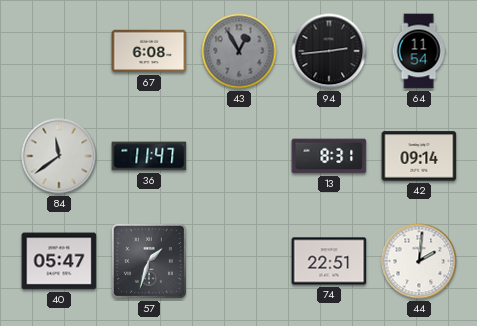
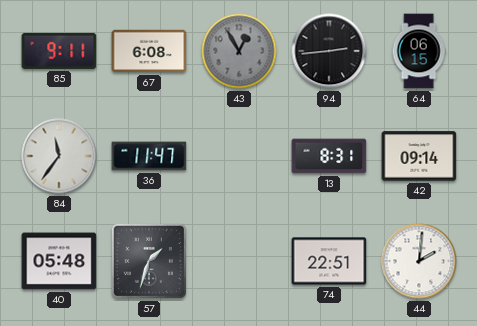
85: none -> 9:11 (59, 51)
64: 11:54 -> 06:15 (419, 51)
84: 11:39 -> 11:36 (59, 156)
40: 05:47 -> 05:48 (59, 261)
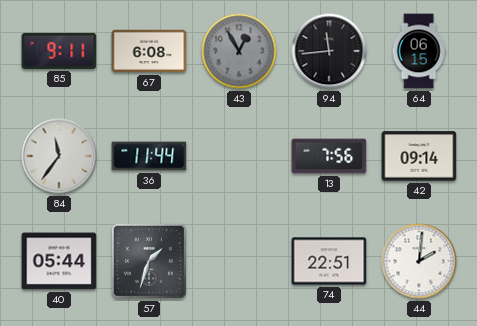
94: 2:44 -> 11:44 (329, 51)
36: 11:47 -> 11:44 (149, 156)
13: 8:31 -> 7:56 (329, 156)
40: 05:48 -> 05:44 (59, 261)
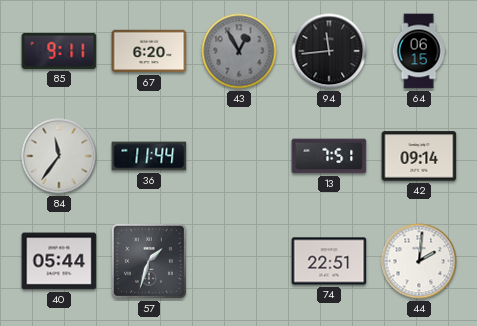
67: 6:08 -> 6:20 (149, 51)
13: 7:56 -> 7:51 (329, 156)
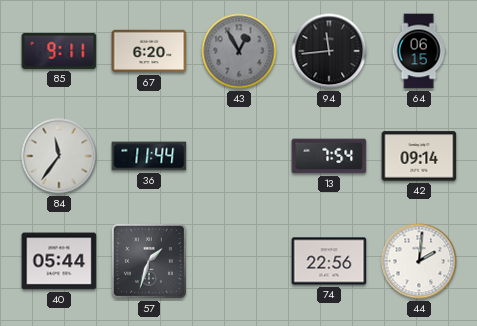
13: 7:51 -> 7:54 (329, 156)
74: 22:51 -> 22:56 (329, 261)
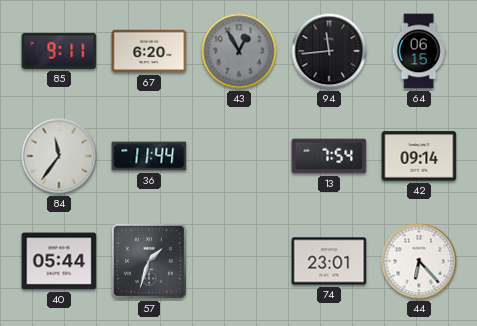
74: 22:56 -> 23:01 (329, 261)
44: 2:01 -> 6:23 (419, 261)
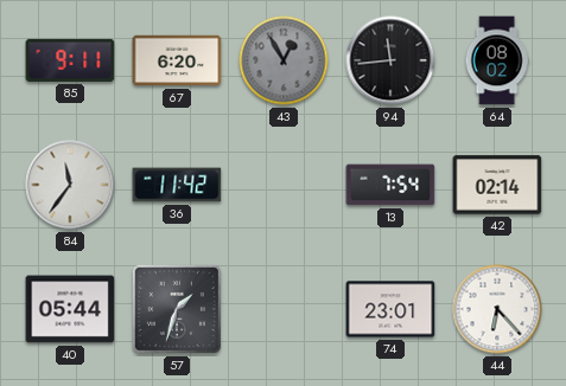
64: 06:15 -> 08:02 (497, 60)
36: 11:44 -> 11:42 (177, 185)
42: 09:14 -> 02:14 (497, 185)
